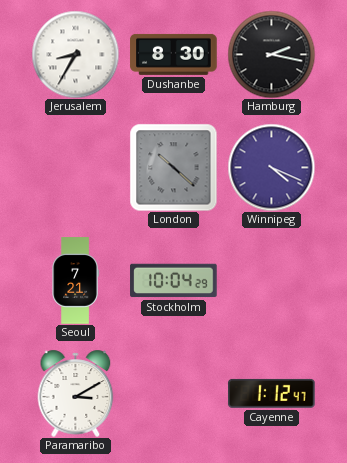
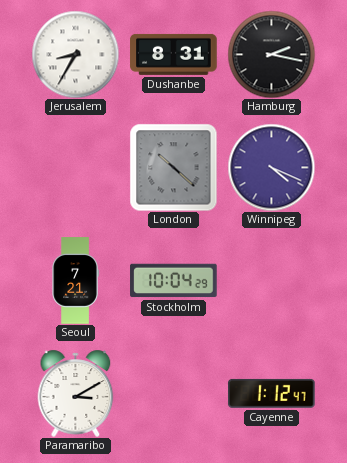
Dushanbe: 8:30 -> 8:31 (174, 54)
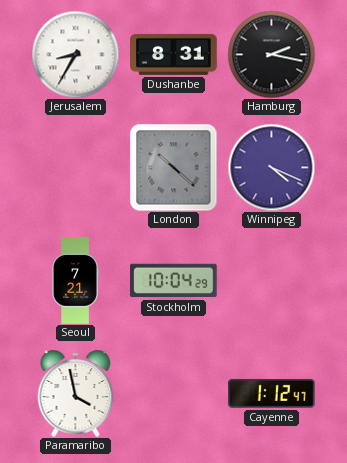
Paramaribo: 3:10 -> 3:58 (76, 393)
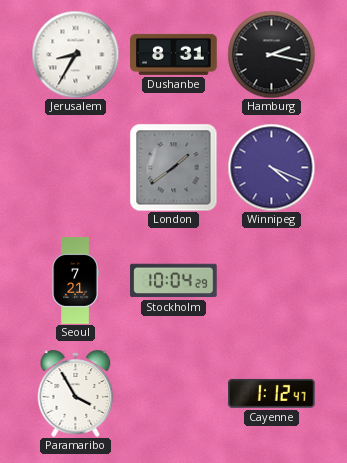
London: 10:22 -> 1:39 (173, 167)
Paramaribo: 3:58 -> 3:55 (76, 393)
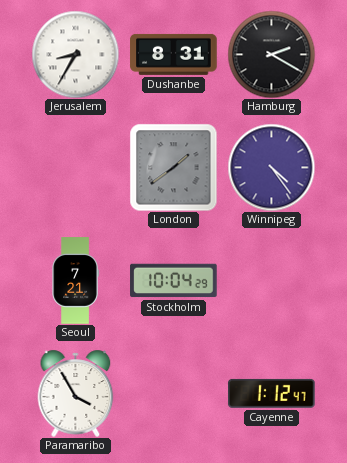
Hamburg: 2:17 -> 2:20 (271, 54)
Winnipeg: 4:19 -> 4:24 (271, 167)
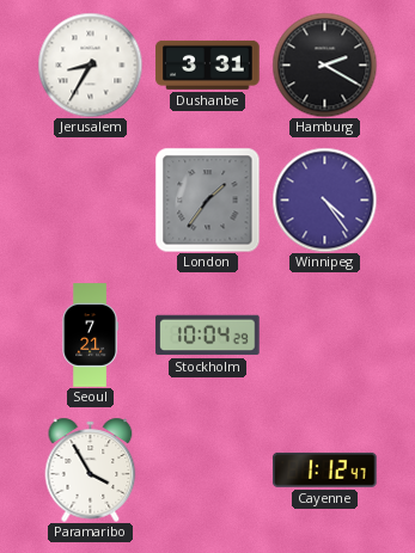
Dushanbe: 8:31 -> 3:31 (208, 64)
London: 1:39 -> 1:36 (207, 199)
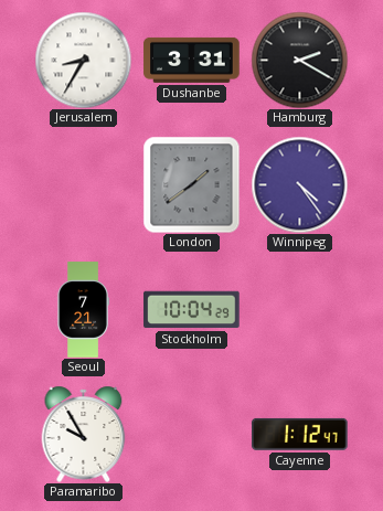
London: 1:36 -> 1:39 (191, 184)
Paramaribo: 3:55 -> 9:55 (84, 434)
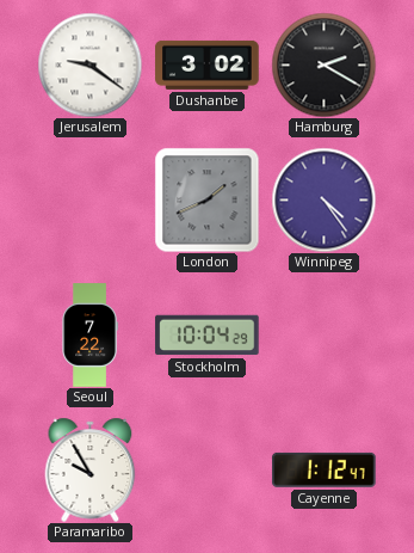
Jerusalem: 8:35 -> 9:21 (89, 64)
Dushanbe: 3:31 -> 3:02 (208, 64)
London: 1:39 -> 1:41 (206, 199)
Seoul: 7:21 -> 7:22 (89, 336)
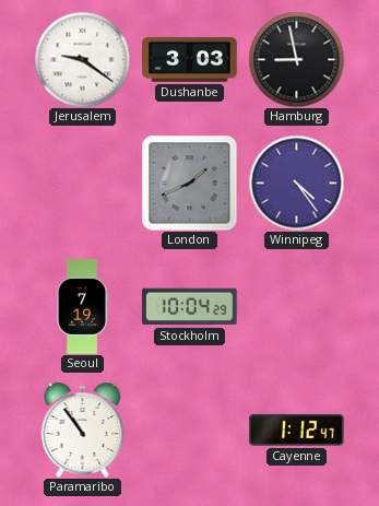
Dushanbe: 3:02 -> 3:03 (190, 59)
Hamburg: 2:20 -> 8:58 (296, 59)
Seoul: 7:22 -> 7:19 (82, 307)
Paramaribo: 9:55 -> 10:54 (83, 429)
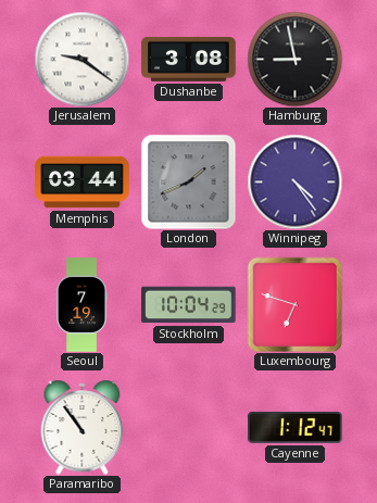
Dushanbe: 3:03 -> 3:08 (189, 59)
Memphis: none -> 03:44 (83, 183)
Luxembourg: none -> 6:48 (294, 304)
